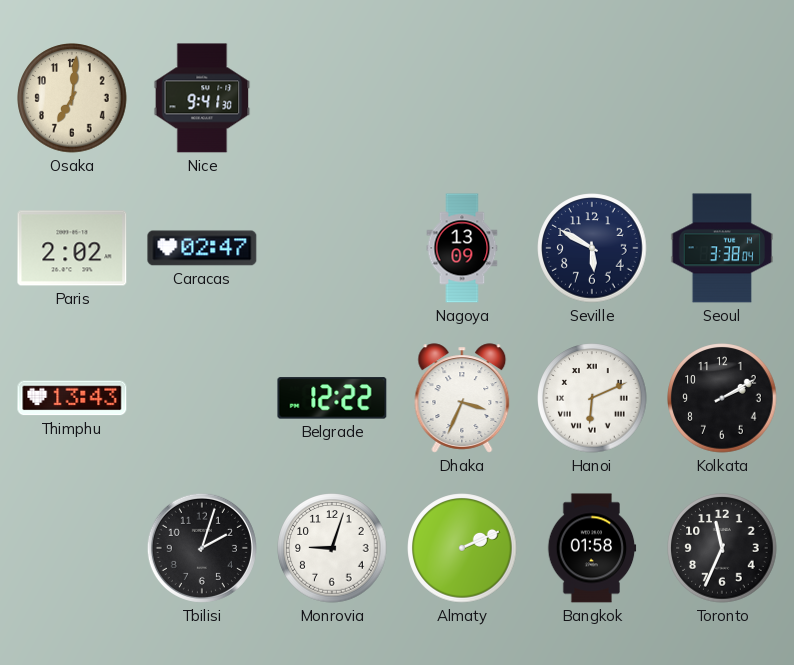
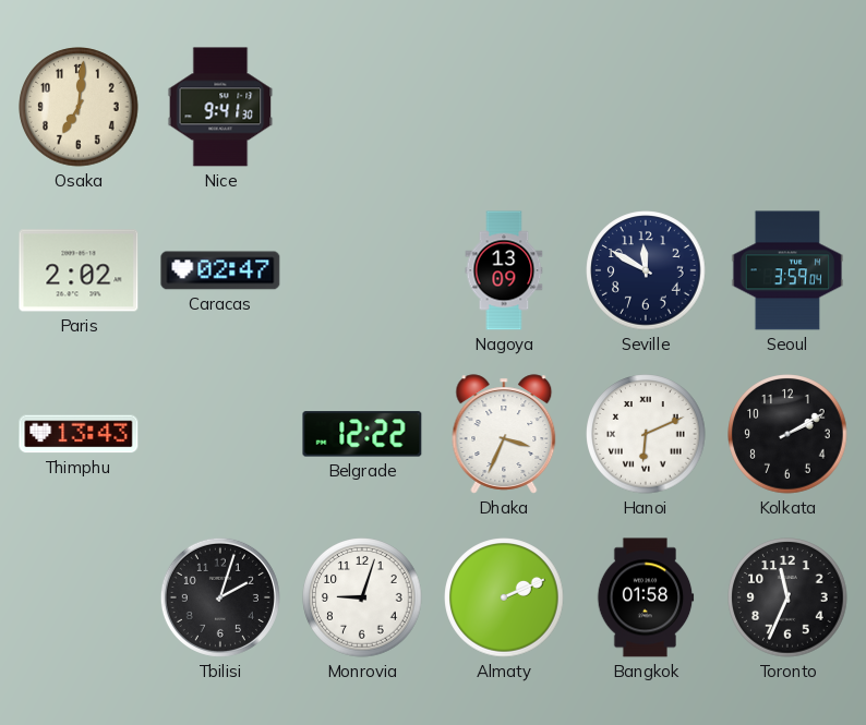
Seville: 5:50 -> 11:50 (646, 270)
Seoul: 3:38 -> 3:59 (786, 270)
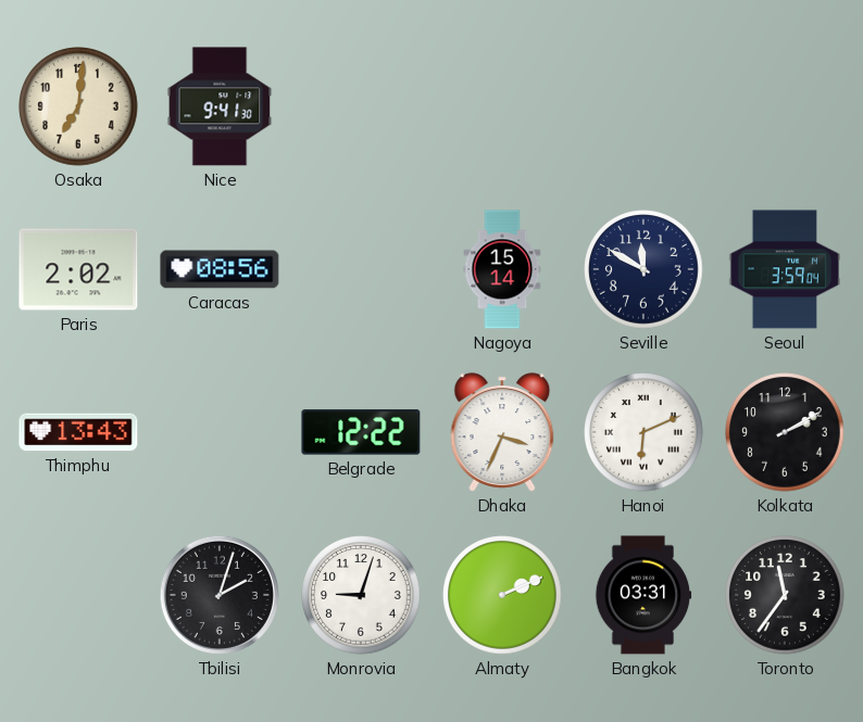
Caracas: 02:47 -> 08:56 (220, 269)
Nagoya: 13:09 -> 15:14 (502, 269)
Bangkok: 01:58 -> 03:31 (643, 595)
Toronto: 11:34 -> 11:36 (785, 595)
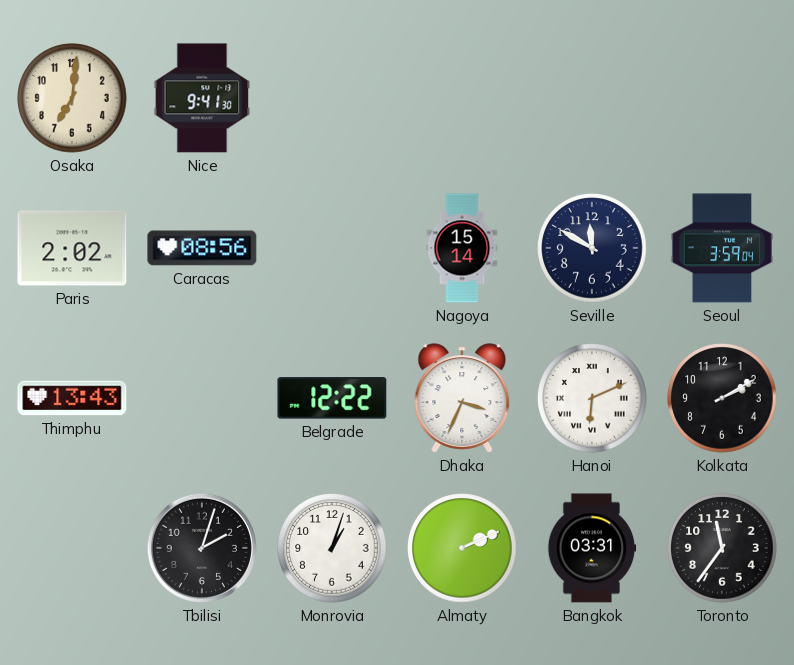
Monrovia: 9:03 -> 1:03 (332, 548)
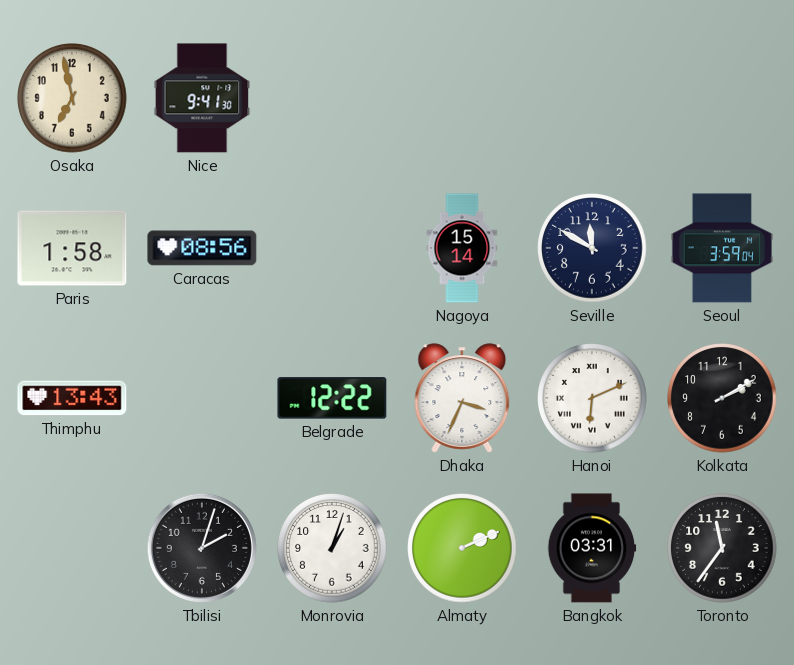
Osaka: 7:01 -> 6:58 (72, 98)
Paris: 2:02 -> 1:58 (72, 248)
